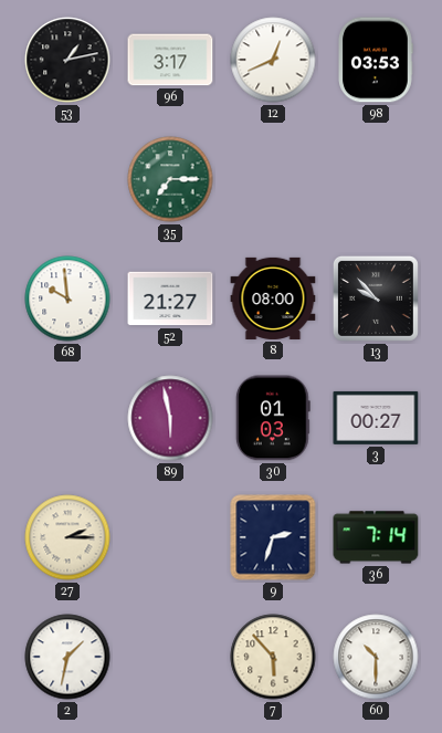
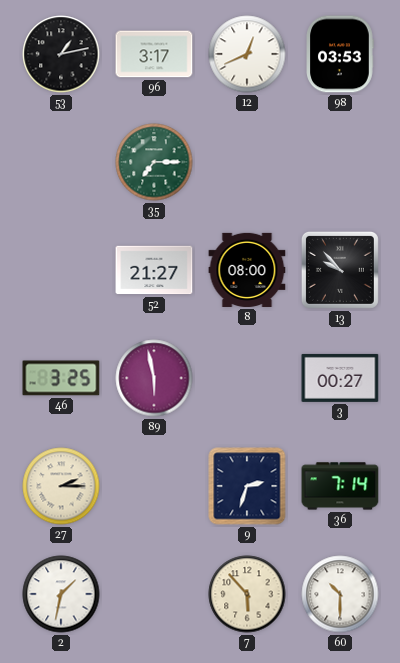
68: 9:59 -> none (67, 299)
46: none -> 3:25 (61, 378)
30: 01:03 -> none (273, 418)
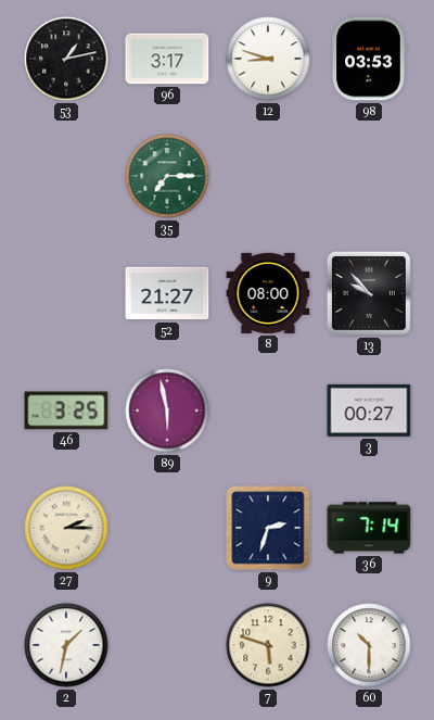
12: 12:41 -> 8:48 (268, 59)
7: 5:53 -> 5:48 (268, 645)
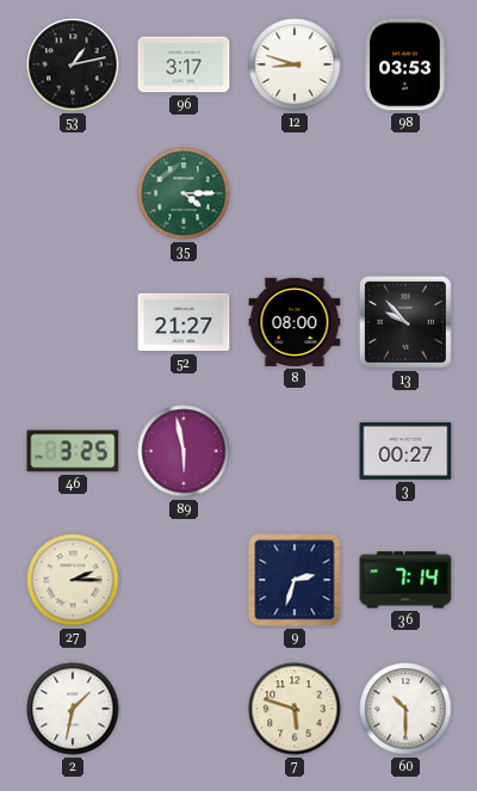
35: 7:15 -> 4:15 (184, 193)
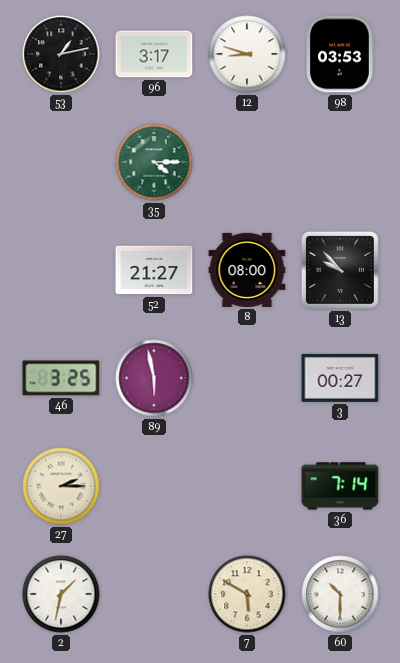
9: 2:33 -> none (295, 580)
7: 5:48 -> 5:50 (247, 594)
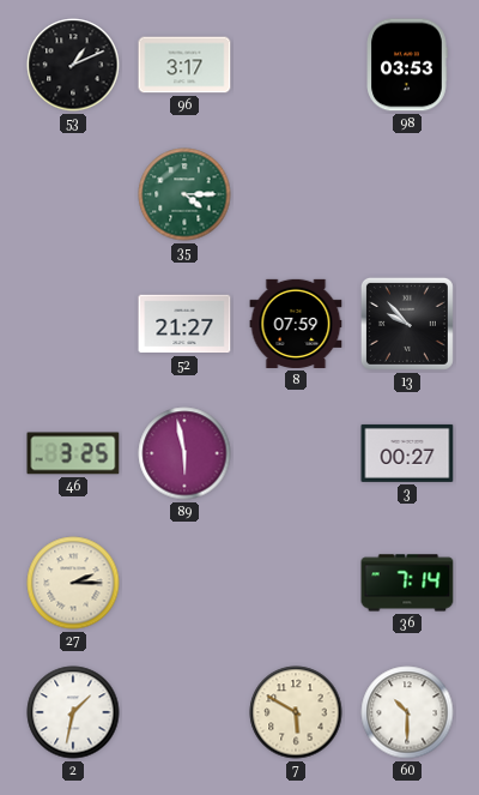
53: 1:13 -> 1:11 (73, 65)
12: 8:48 -> none (247, 54)
8: 08:00 -> 07:59 (296, 324)
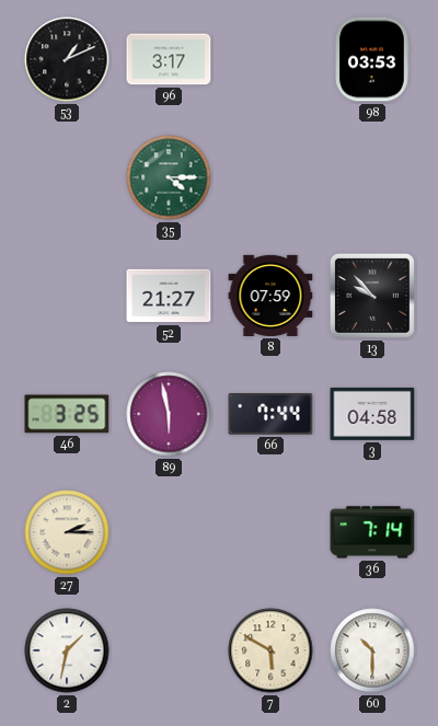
66: none -> 7:44 (270, 414)
3: 00:27 -> 04:58 (372, 414)
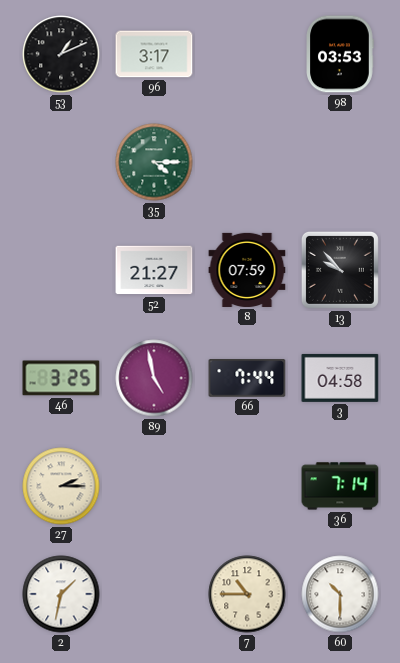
89: 5:58 -> 4:58 (154, 378)
7: 5:50 -> 10:45 (247, 594)
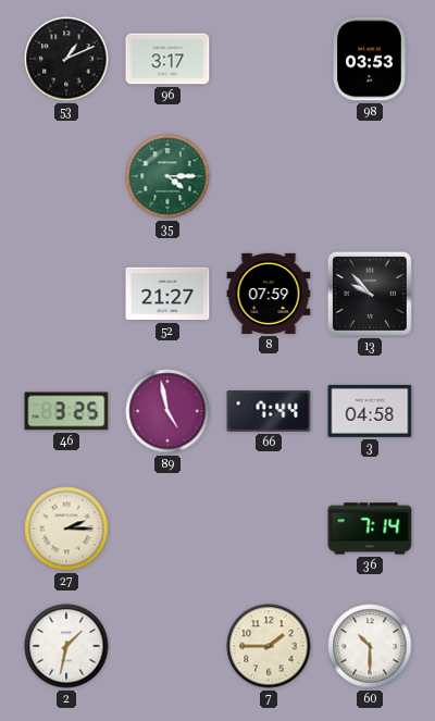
7: 10:45 -> 1:45 (269, 646)
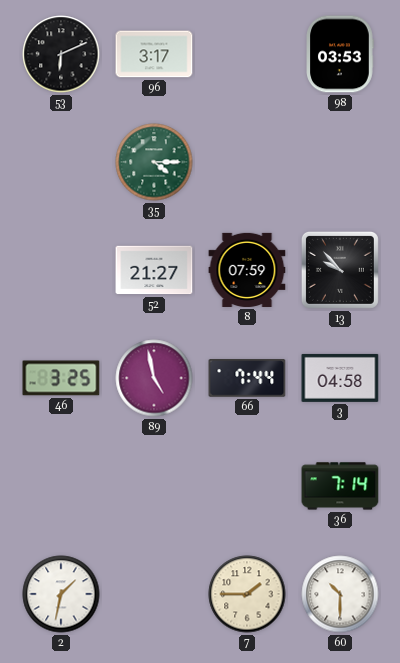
53: 1:11 -> 6:11 (61, 54)
27: 2:15 -> none (66, 529)
